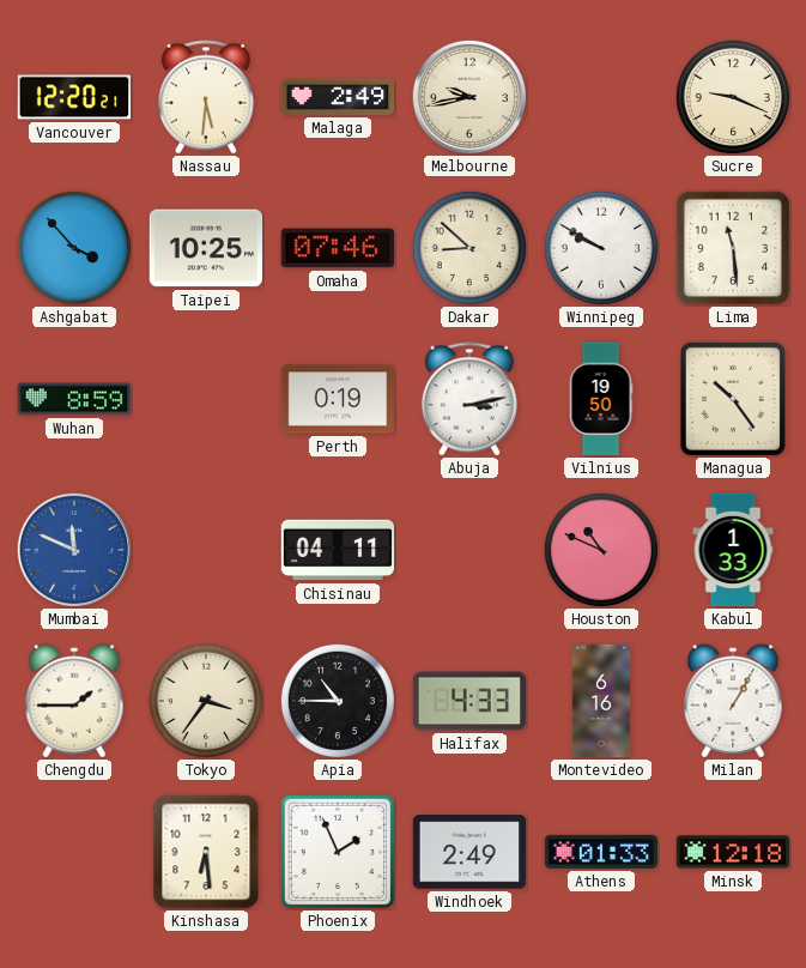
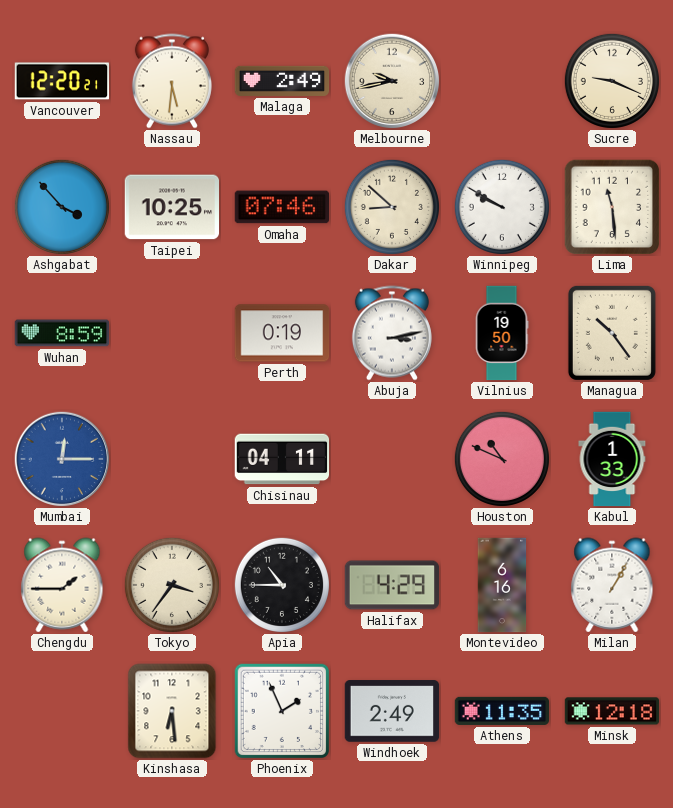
Mumbai: 11:49 -> 12:15 (62, 459)
Halifax: 4:33 -> 4:29 (392, 585)
Athens: 01:33 -> 11:35 (502, 711)
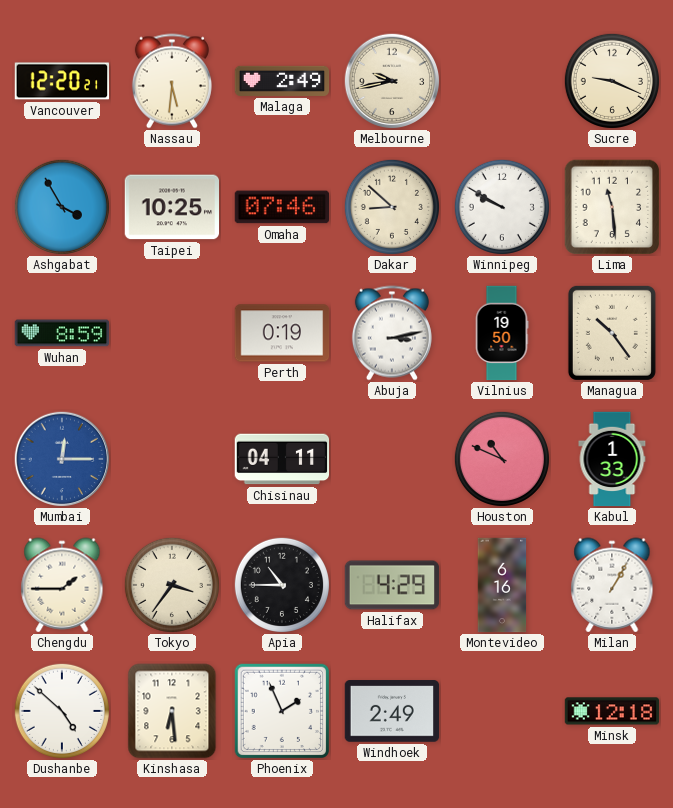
Ashgabat: 3:53 -> 3:55 (62, 207)
Dushanbe: none -> 4:52 (62, 711)
Athens: 11:35 -> none (502, 711)
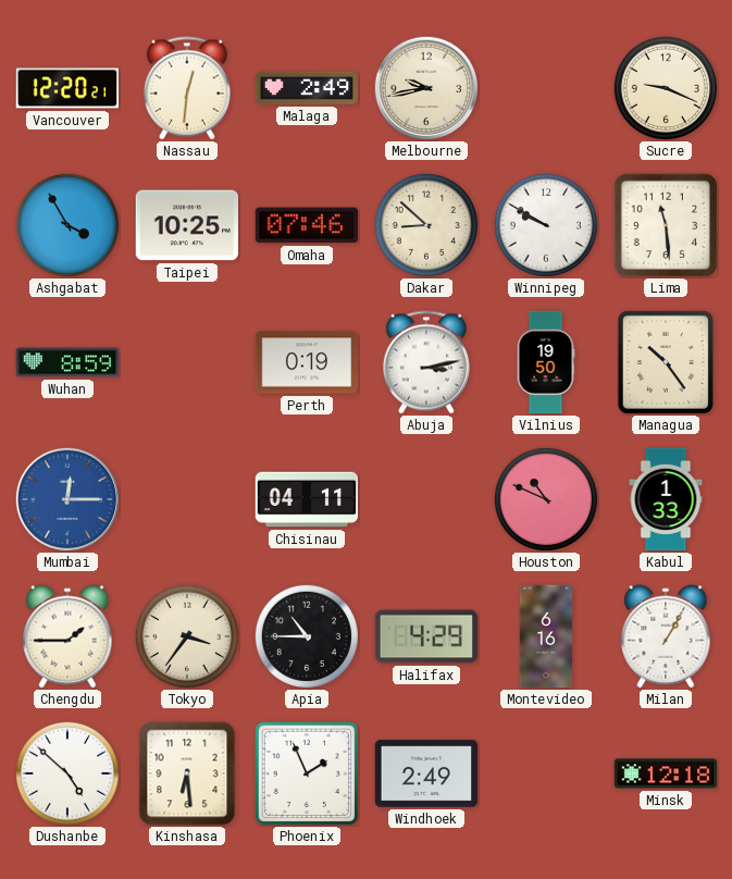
Nassau: 5:31 -> 12:31 (187, 88)
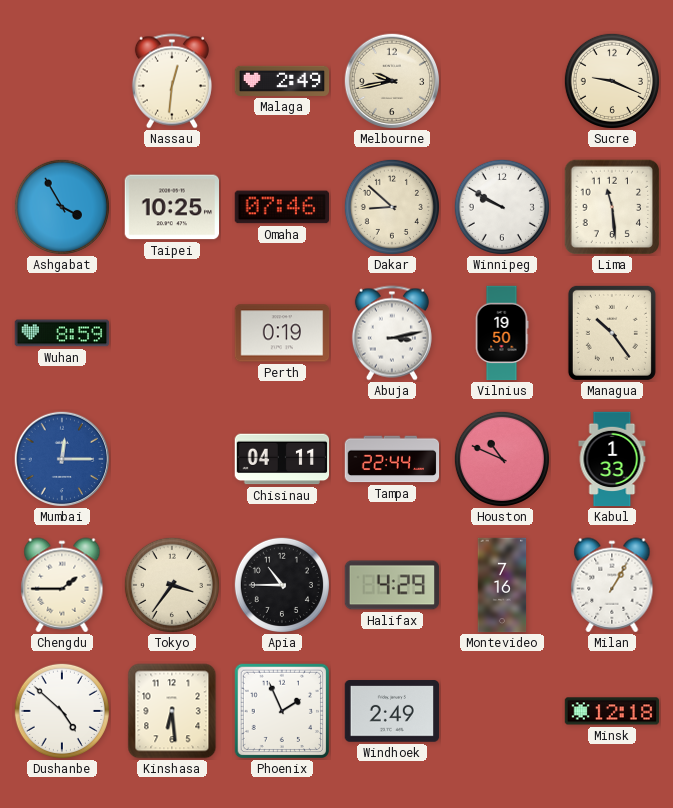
Vancouver: 12:20 -> none (67, 88)
Tampa: none -> 22:44 (392, 459)
Montevideo: 6:16 -> 7:16 (502, 585)
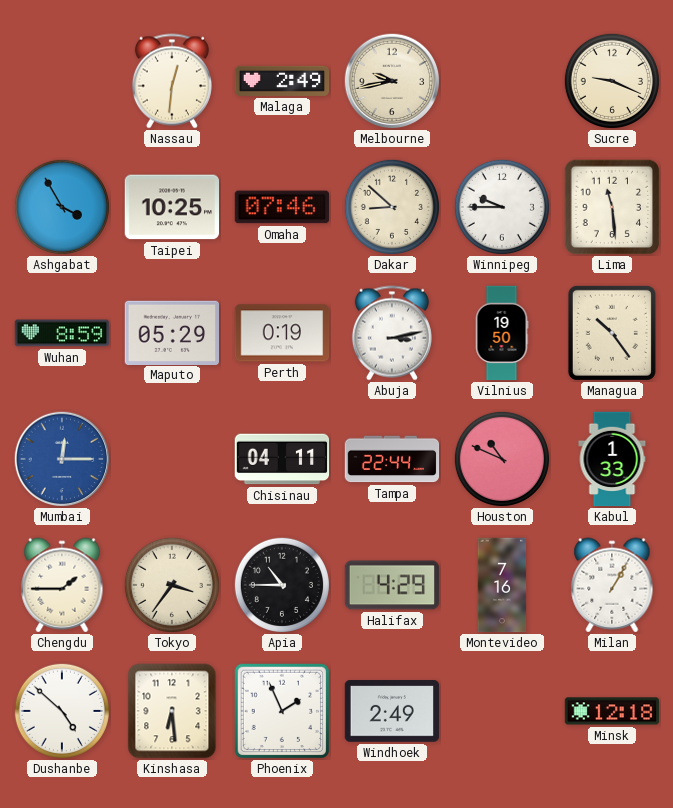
Winnipeg: 9:50 -> 9:45 (502, 207)
Maputo: none -> 05:29 (172, 332)
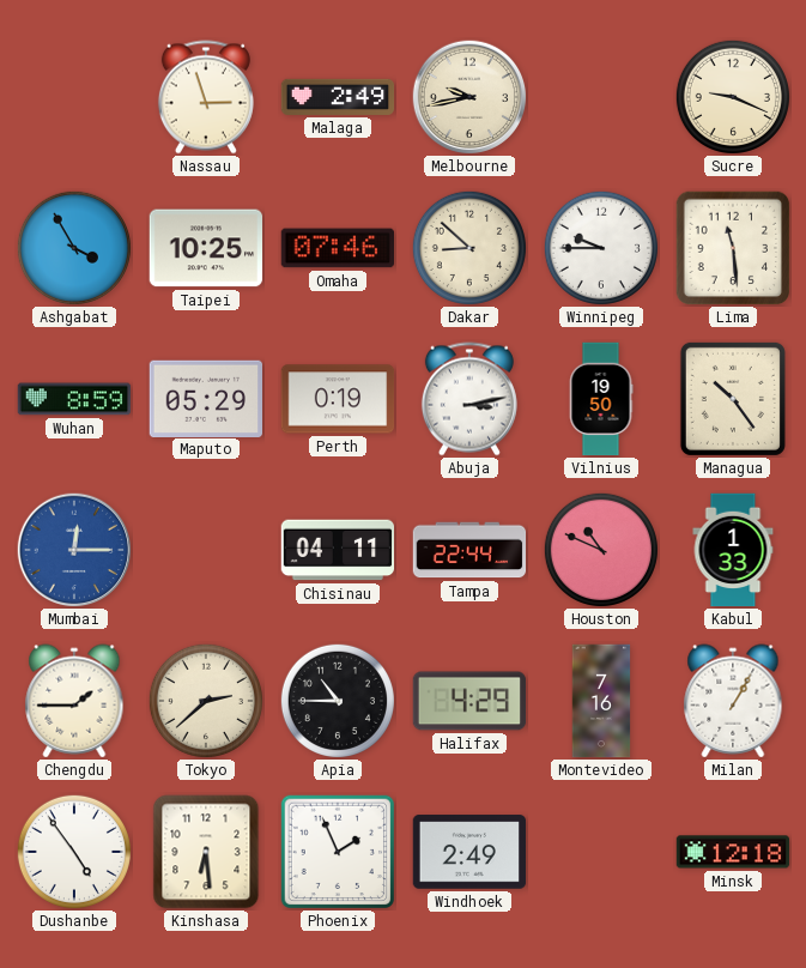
Nassau: 12:31 -> 2:57 (206, 97)
Tokyo: 3:36 -> 2:38 (206, 701)
Dushanbe: 4:52 -> 4:54 (74, 852)
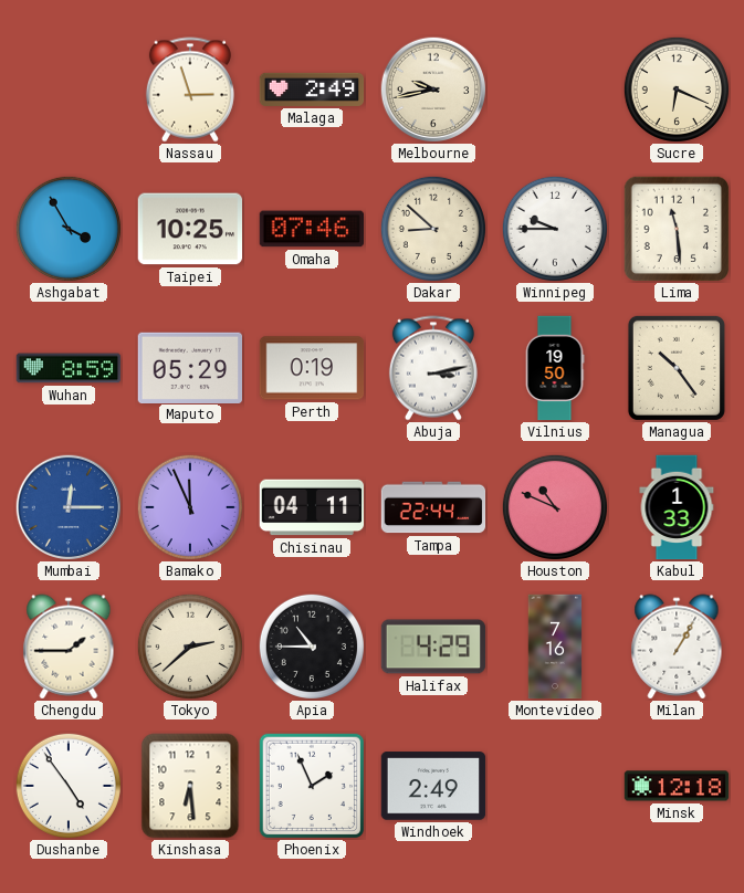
Sucre: 9:19 -> 6:19 (677, 90)
Bamako: none -> 11:56 (190, 507)
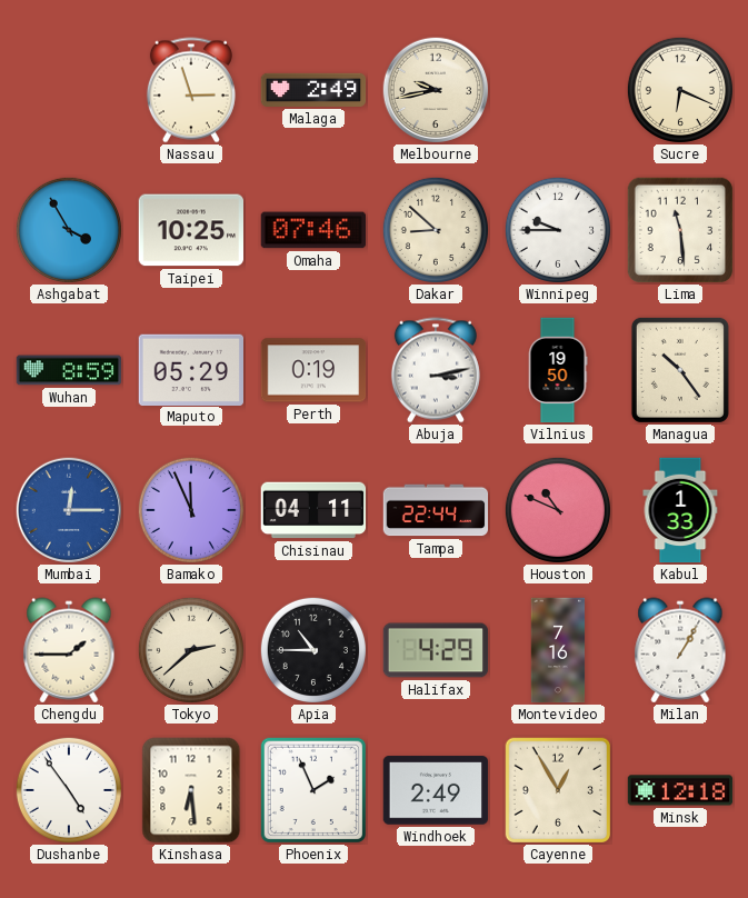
Cayenne: none -> 12:55 (557, 789)
